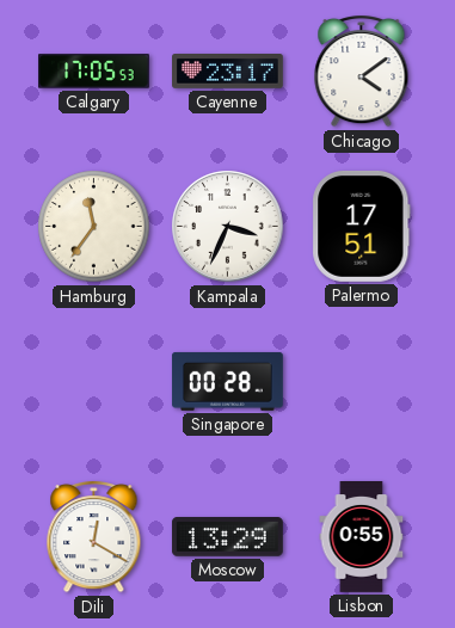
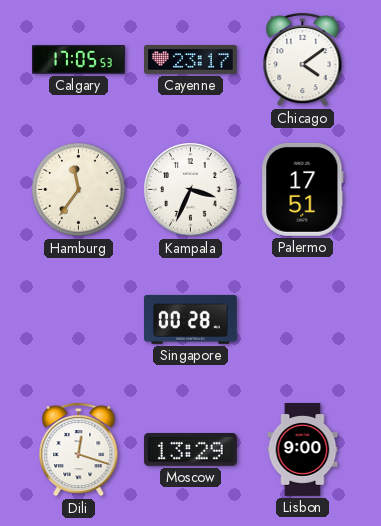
Dili: 12:20 -> 12:18 (79, 449)
Lisbon: 0:55 -> 9:00 (303, 450)
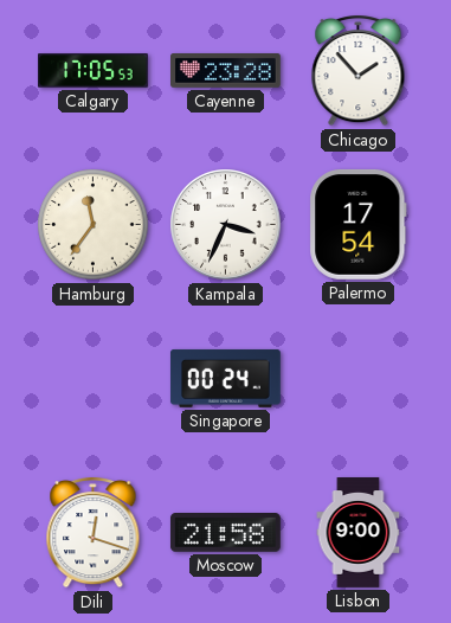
Cayenne: 23:17 -> 23:28 (226, 71)
Chicago: 4:09 -> 1:53 (359, 70)
Palermo: 17:51 -> 17:54 (359, 224)
Singapore: 00:28 -> 00:24 (225, 378)
Moscow: 13:29 -> 21:58 (225, 533)
